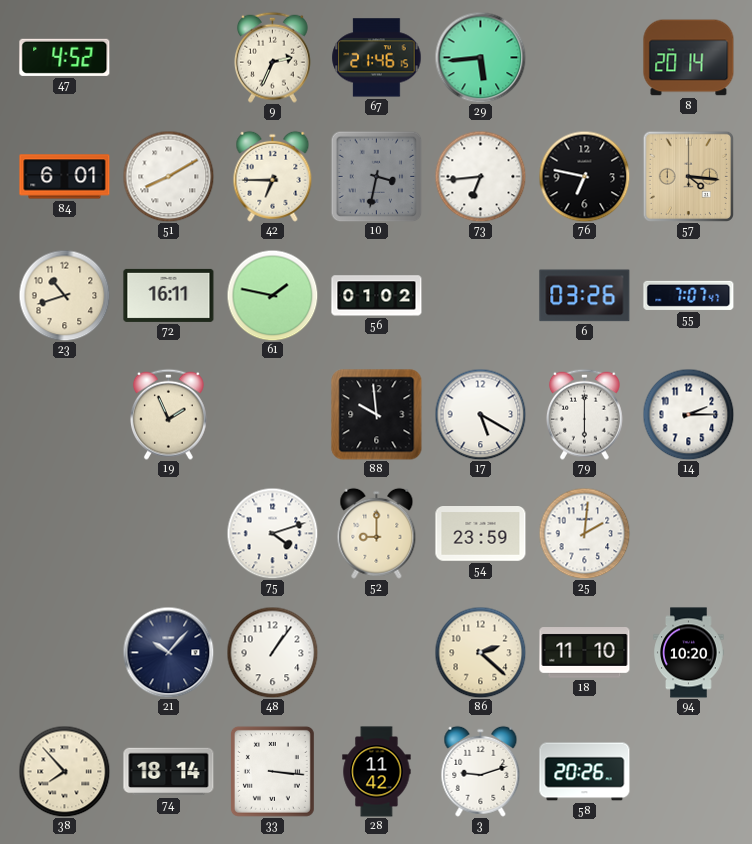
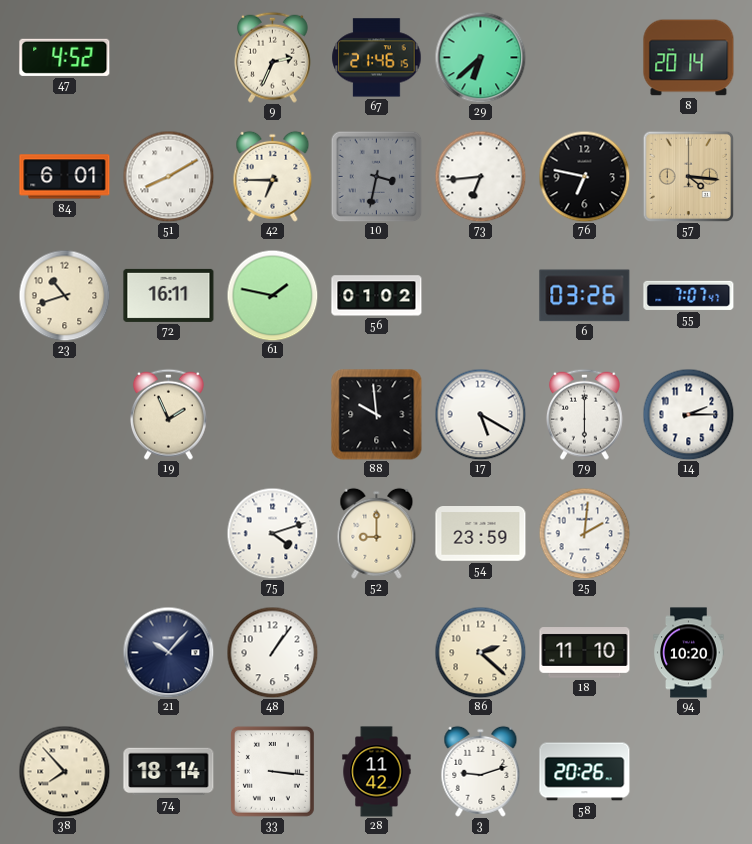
29: 5:44 -> 6:38 (480, 57)
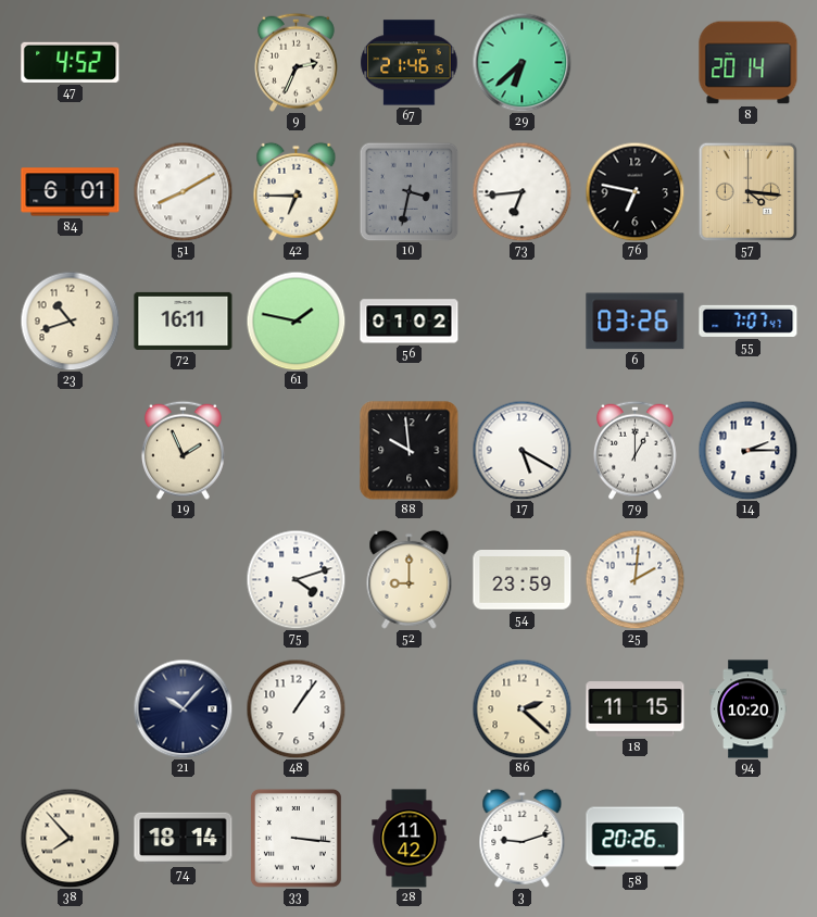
79: 6:00 -> 1:00 (636, 450)
18: 11:10 -> 11:15 (636, 709)
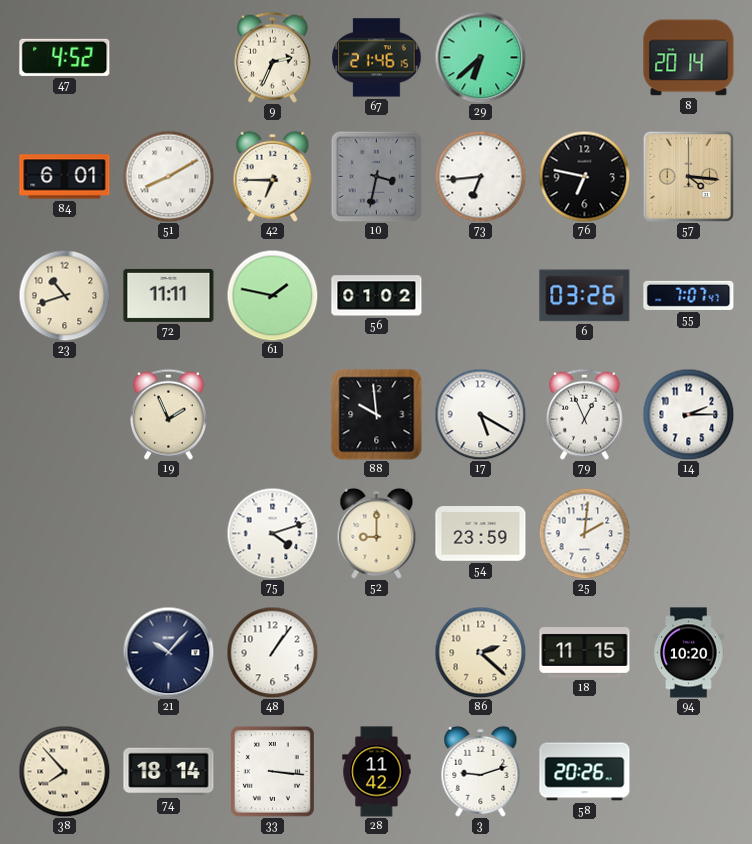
72: 16:11 -> 11:11 (169, 295)
79: 1:00 -> 12:56 (585, 414)
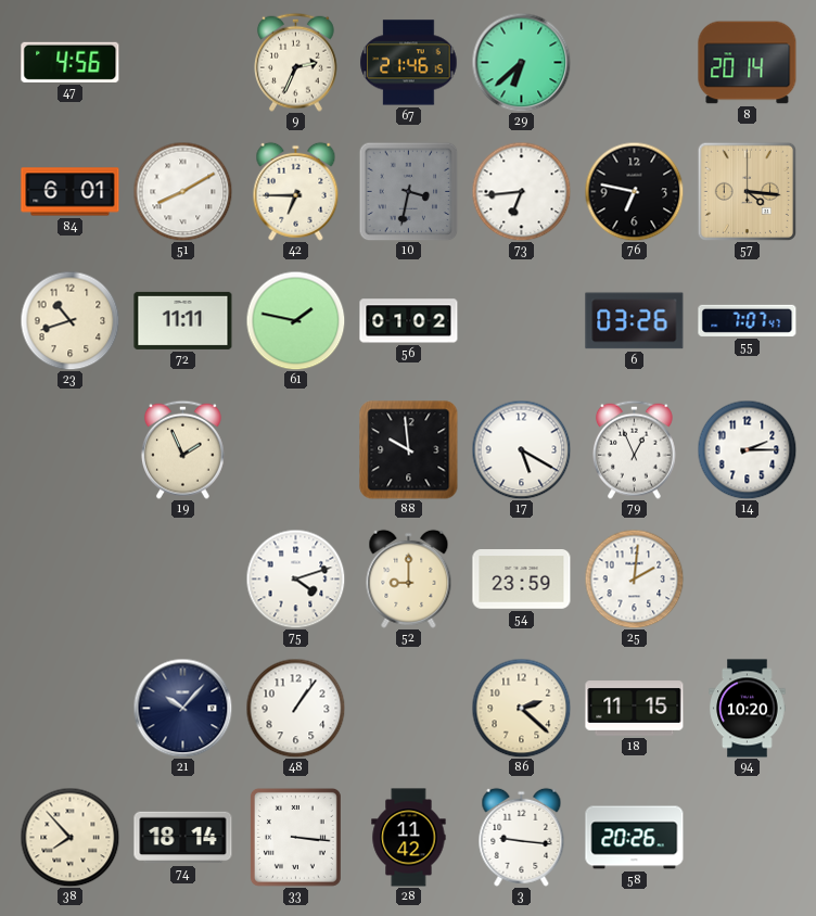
47: 4:52 -> 4:56 (71, 62)
3: 9:12 -> 9:16 (522, 837)
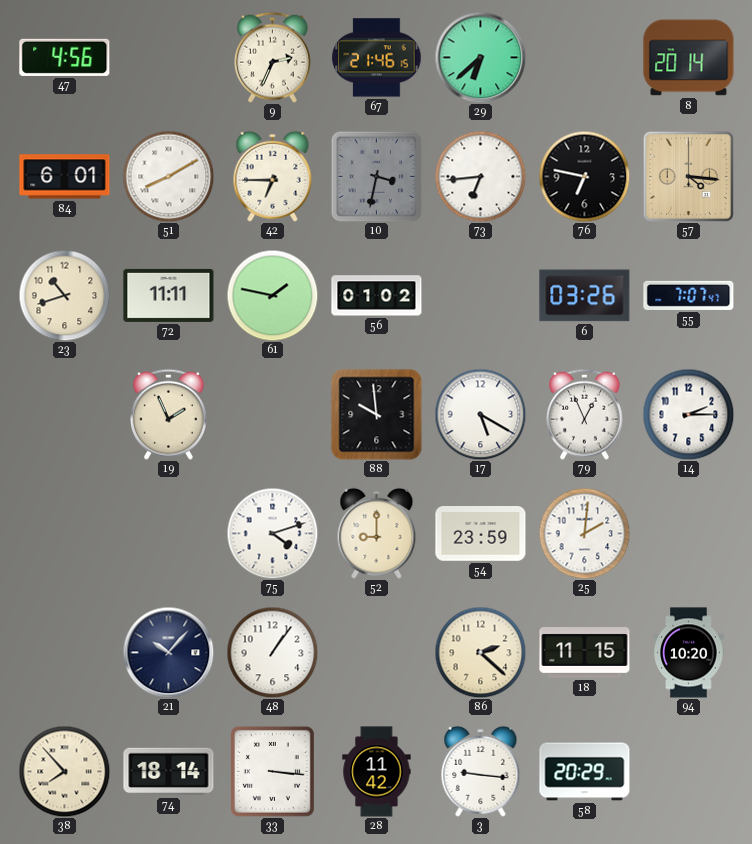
58: 20:26 -> 20:29 (585, 772)
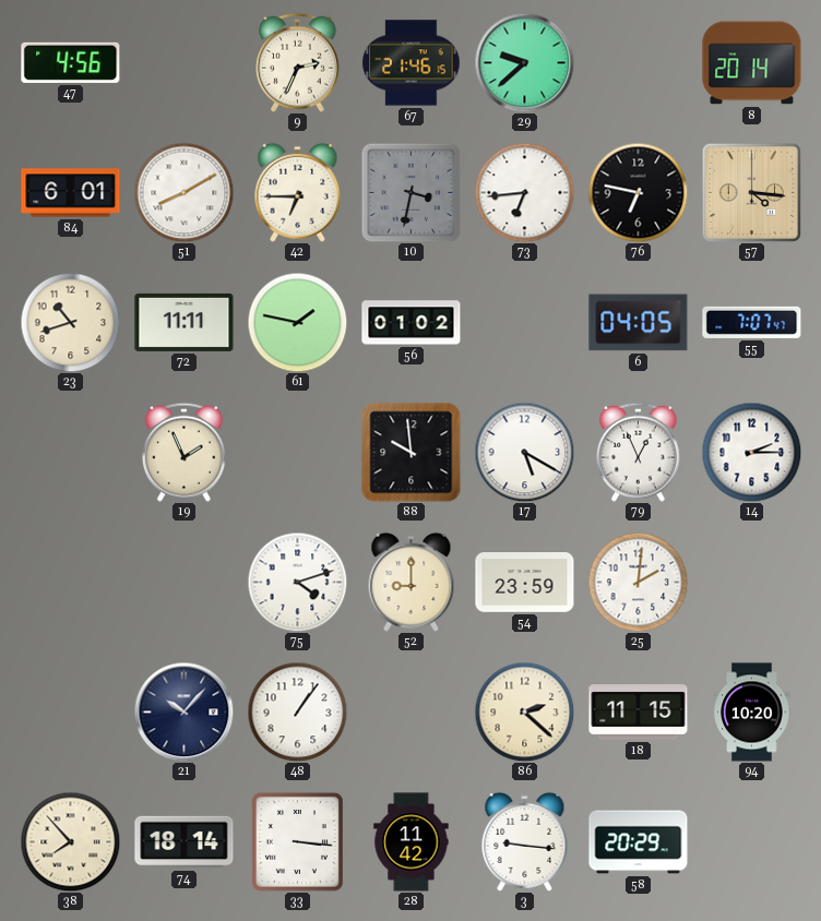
29: 6:38 -> 9:38 (524, 62)
6: 03:26 -> 04:05 (639, 323)
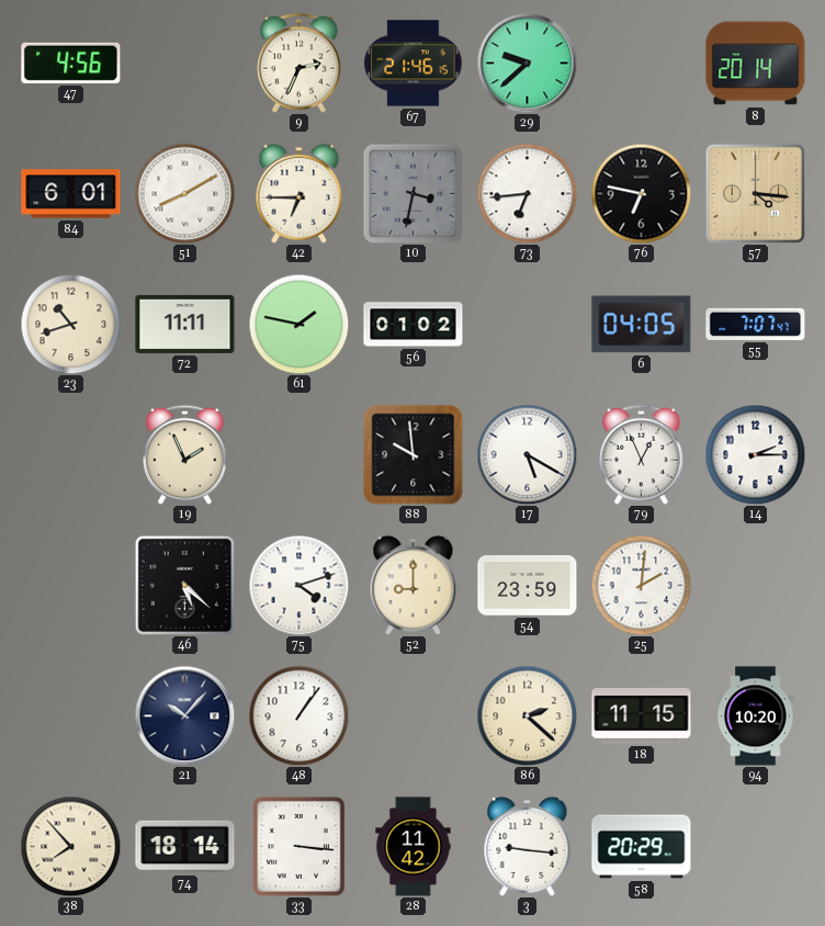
46: none -> 5:22 (184, 585)
